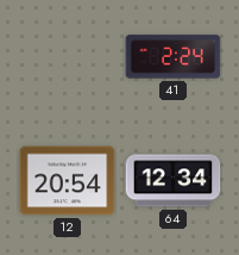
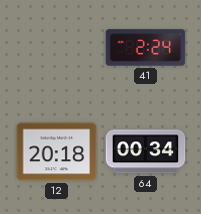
12: 20:54 -> 20:18 (57, 152)
64: 12:34 -> 00:34 (146, 152)
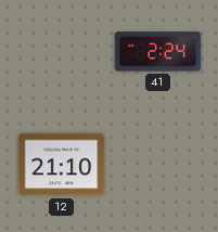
12: 20:18 -> 21:10 (62, 165)
64: 00:34 -> none (146, 152)
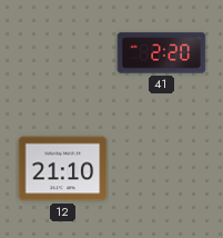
41: 2:24 -> 2:20 (162, 53)
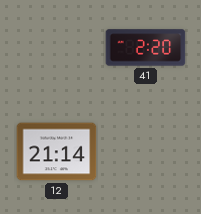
12: 21:10 -> 21:14 (57, 152)
